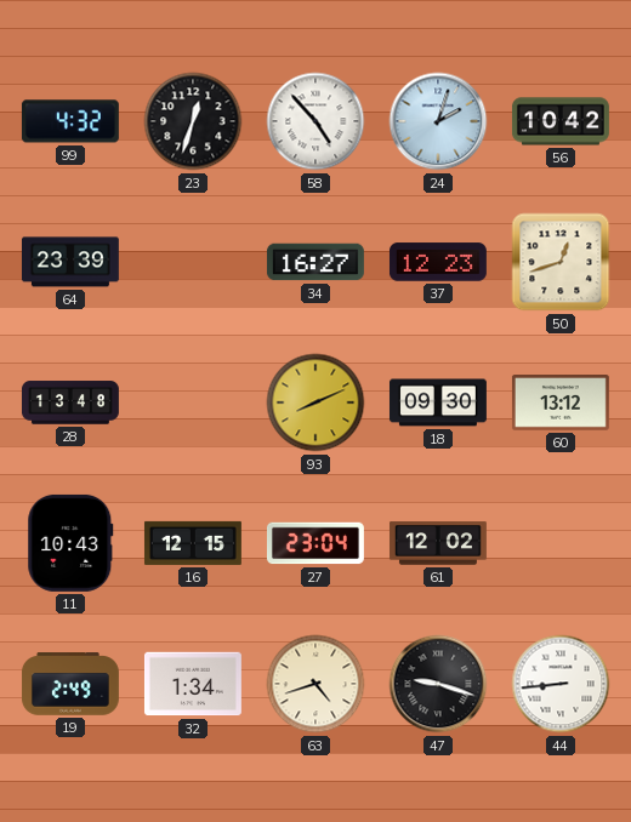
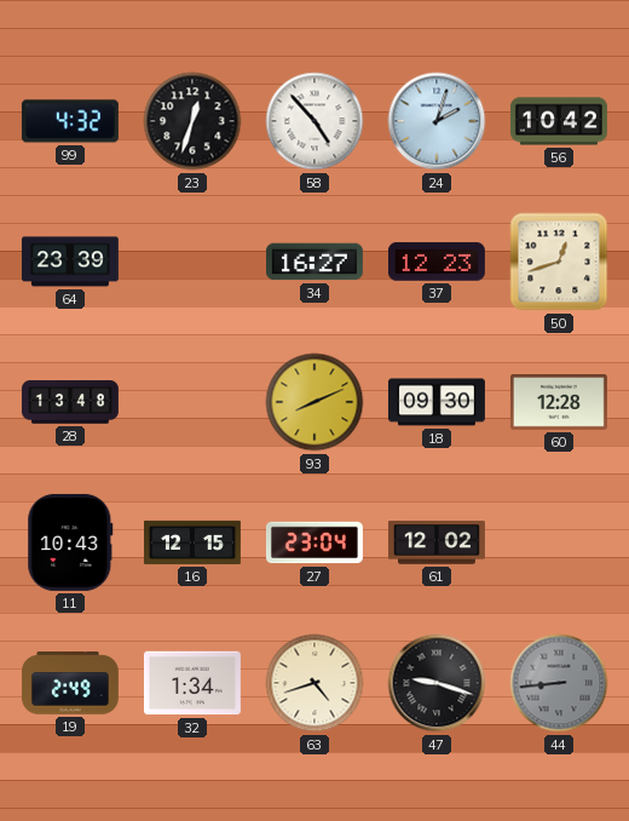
60: 13:12 -> 12:28 (559, 403)
44 dial: white -> grey (559, 683)
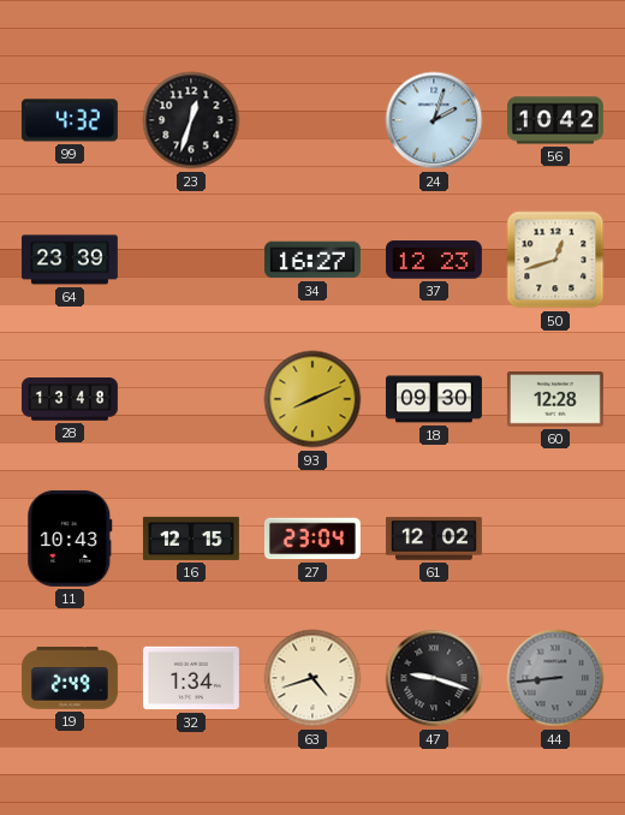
58: 4:53 -> none (314, 121)
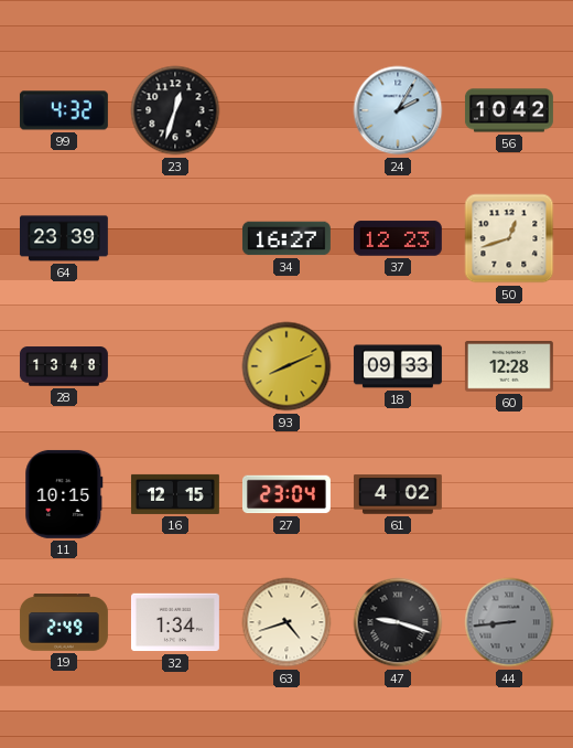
24: 2:03 -> 2:05 (398, 110)
18: 09:30 -> 09:33 (398, 366)
11: 10:43 -> 10:15 (64, 494)
61: 12:02 -> 4:02 (398, 494)
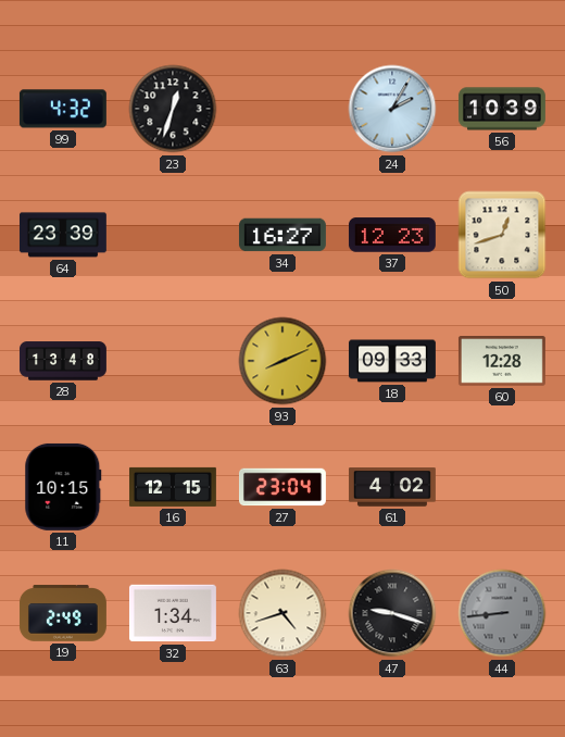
56: 10:42 -> 10:39 (502, 109)
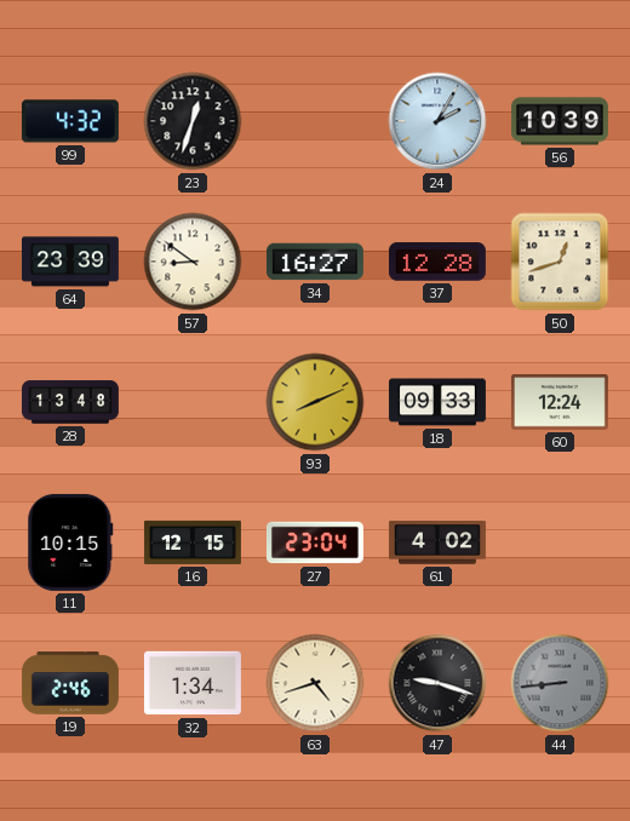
57: none -> 8:51 (193, 262)
37: 12:23 -> 12:28 (437, 262)
60: 12:28 -> 12:24 (560, 403)
19: 2:49 -> 2:46 (70, 683)
